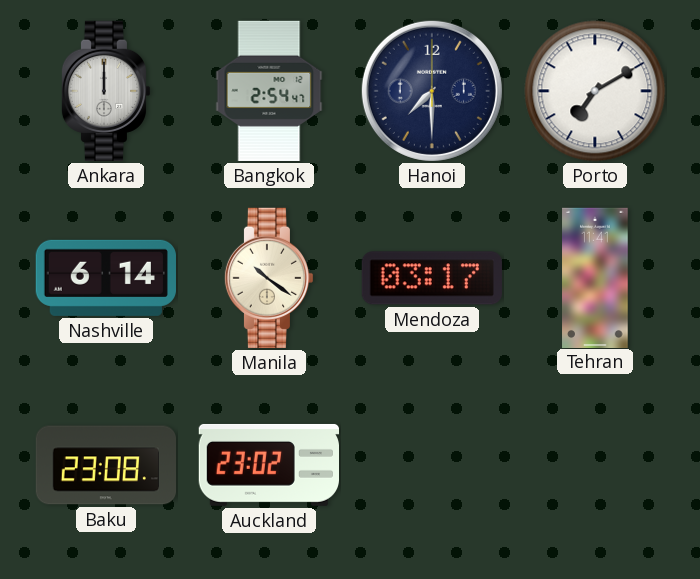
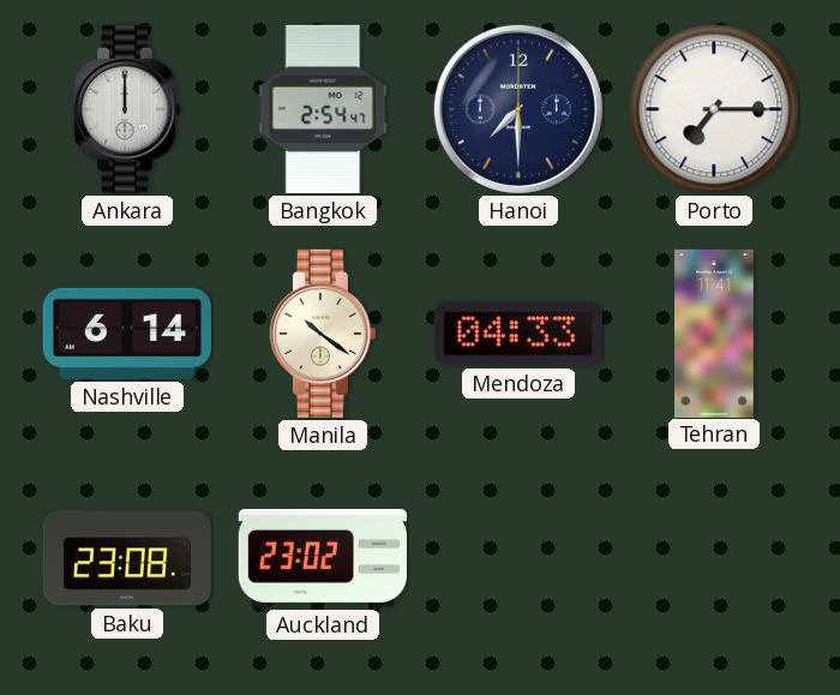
Porto: 7:10 -> 7:15 (714, 109)
Mendoza: 03:17 -> 04:33 (518, 334)
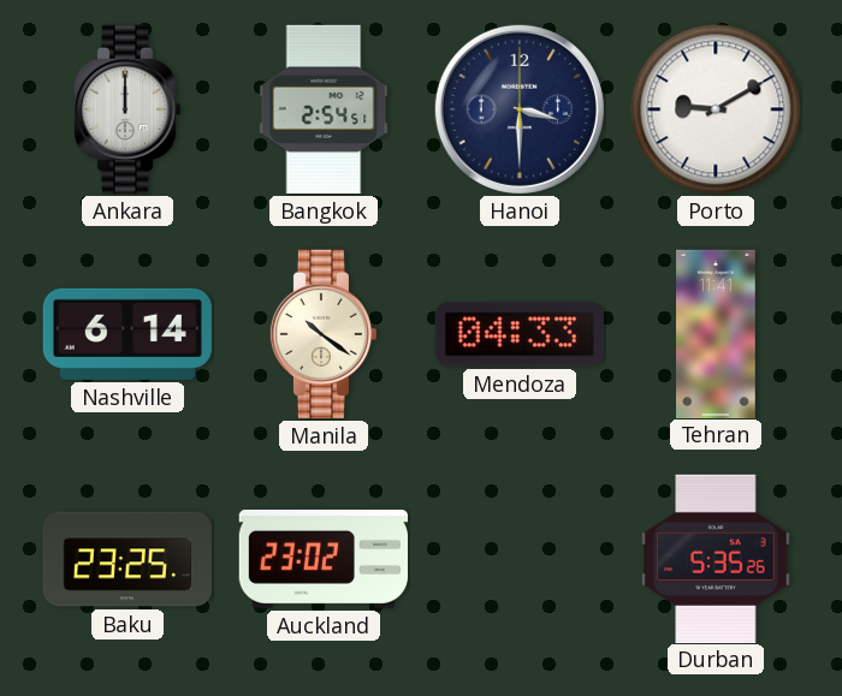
Bangkok: 2:54:47 -> 2:54:51 (324, 109)
Hanoi: 7:30 -> 3:30 (520, 109)
Porto: 7:15 -> 9:10 (716, 109)
Baku: 23:08 -> 23:25 (126, 559)
Durban: none -> 5:35 (716, 558)
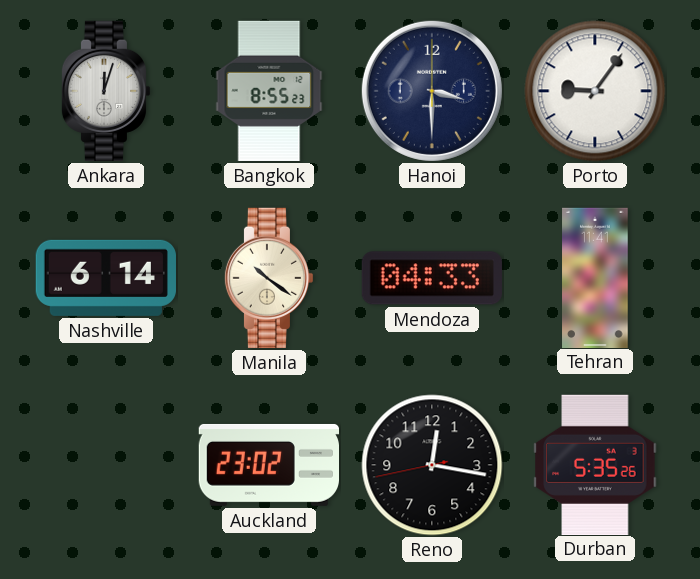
Ankara: 12:00 -> 12:03 (106, 91)
Bangkok: 2:54 -> 8:55 (269, 91)
Porto: 9:10 -> 9:06 (595, 91)
Baku: 23:25 -> none (126, 559)
Reno: none -> 12:16 (432, 465)
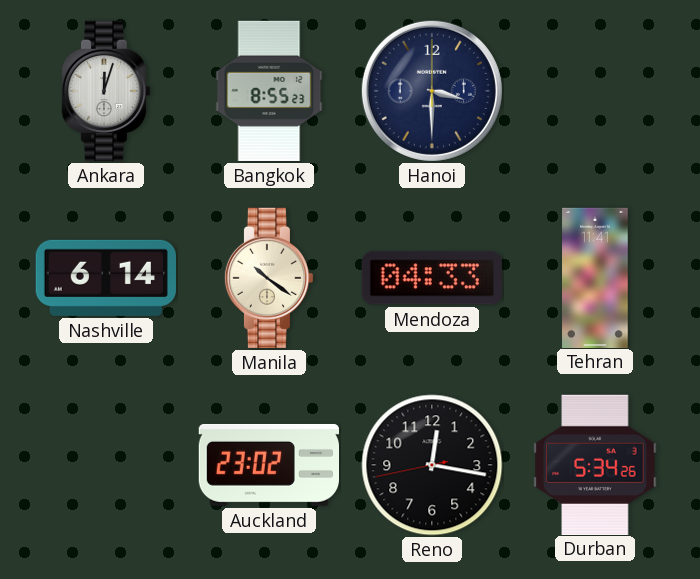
Porto: 9:06 -> none (595, 91)
Durban: 5:35 -> 5:34 (595, 464)
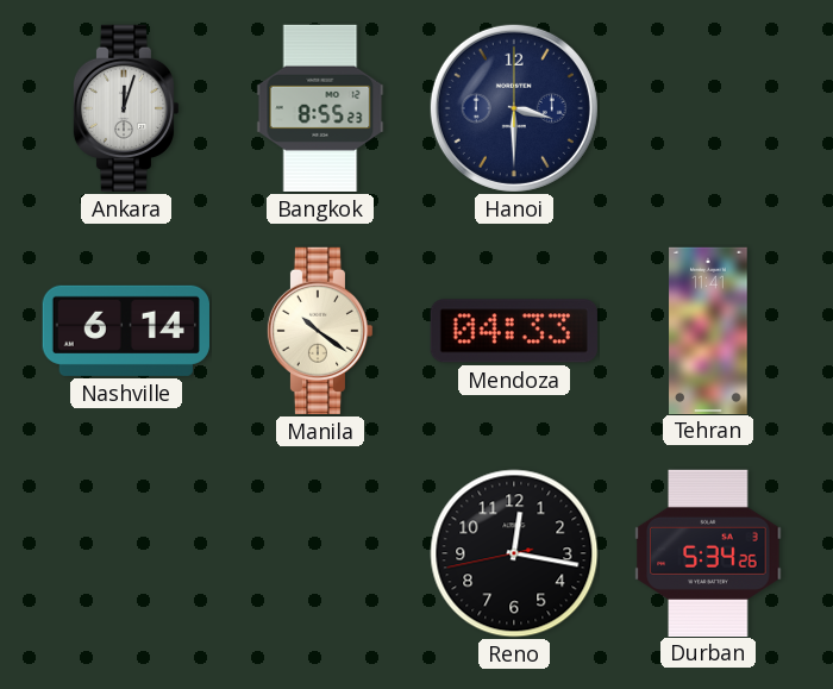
Auckland: 23:02 -> none (268, 465)
